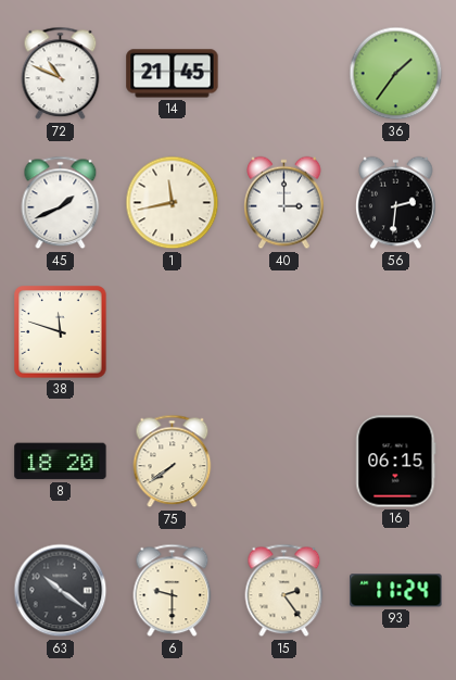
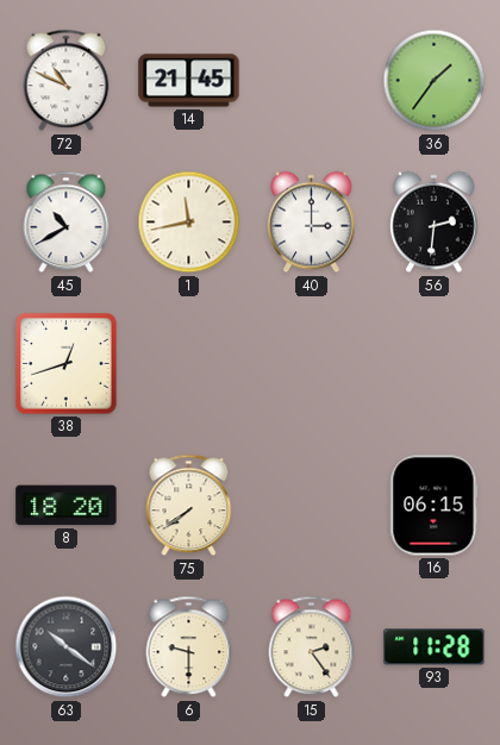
45: 1:41 -> 10:40 (67, 223)
38: 11:48 -> 12:42 (67, 364)
93: 11:24 -> 11:28 (435, 647)
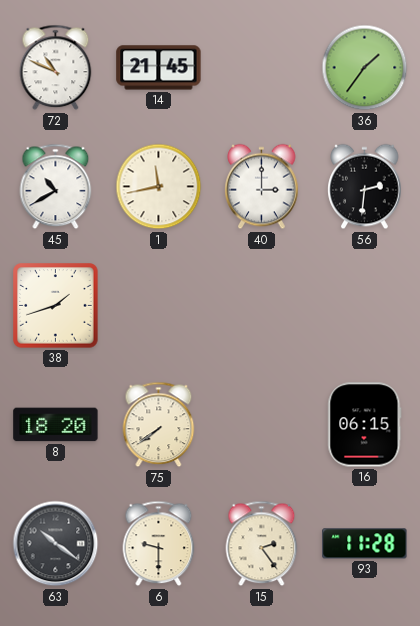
38: 12:42 -> 1:42 (56, 306)
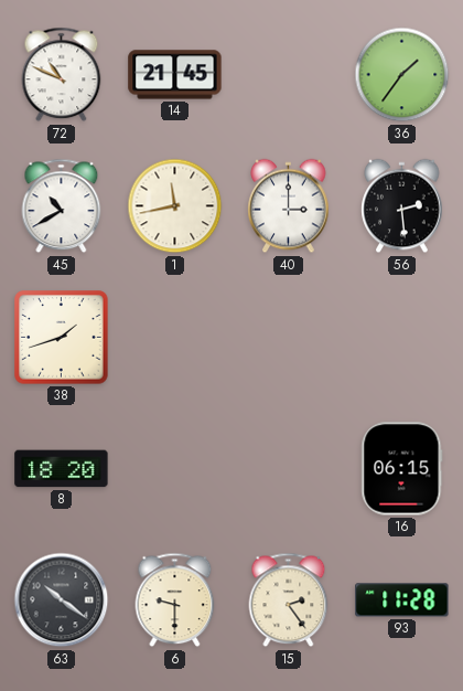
56: 2:31 -> 2:29 (402, 206)
75: 7:39 -> none (159, 425)
